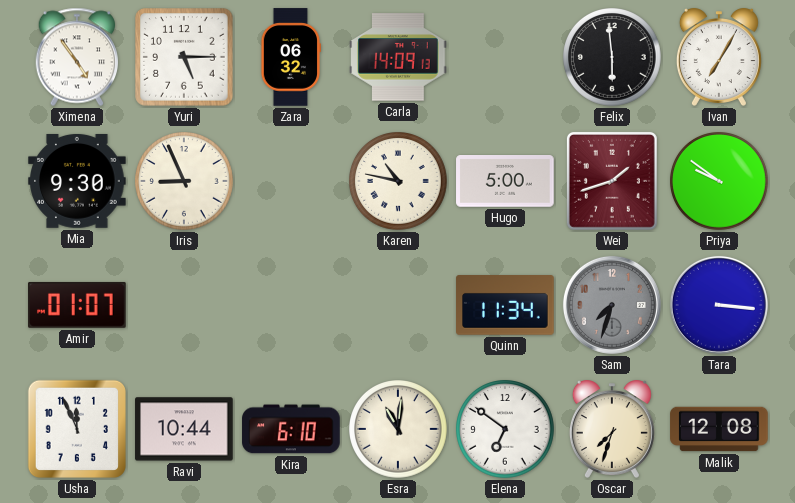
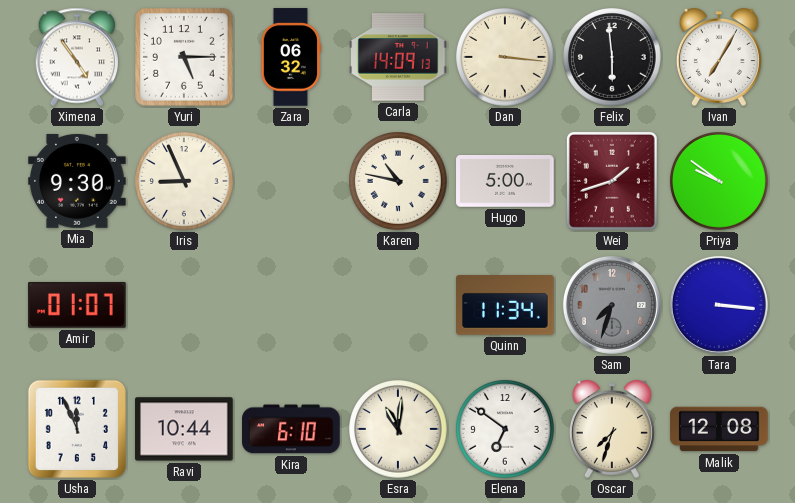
Dan: none -> 3:16 (506, 58)
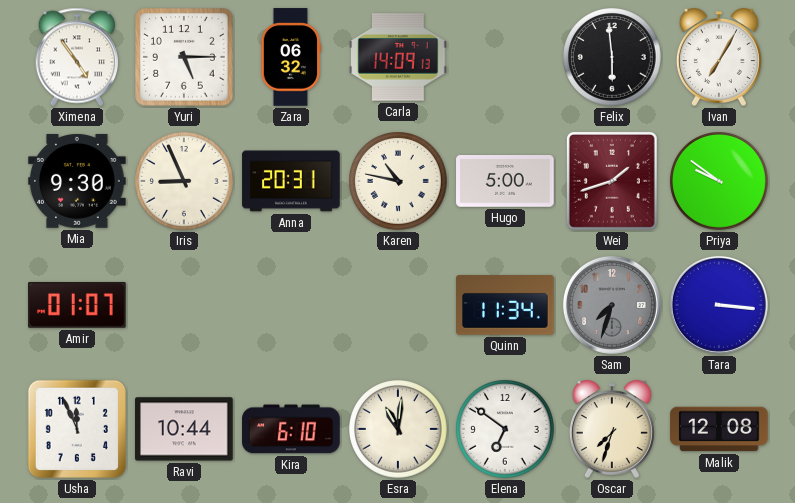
Dan: 3:16 -> none (506, 58)
Anna: none -> 20:31 (291, 181)
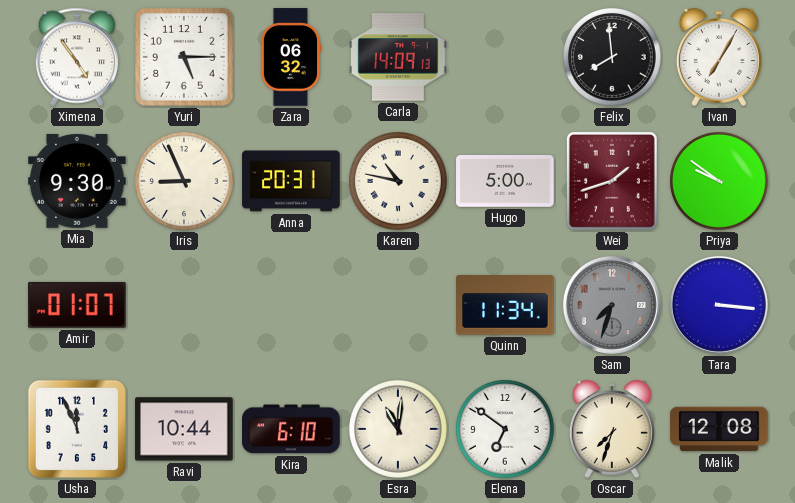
Felix: 5:59 -> 7:59 (613, 58)
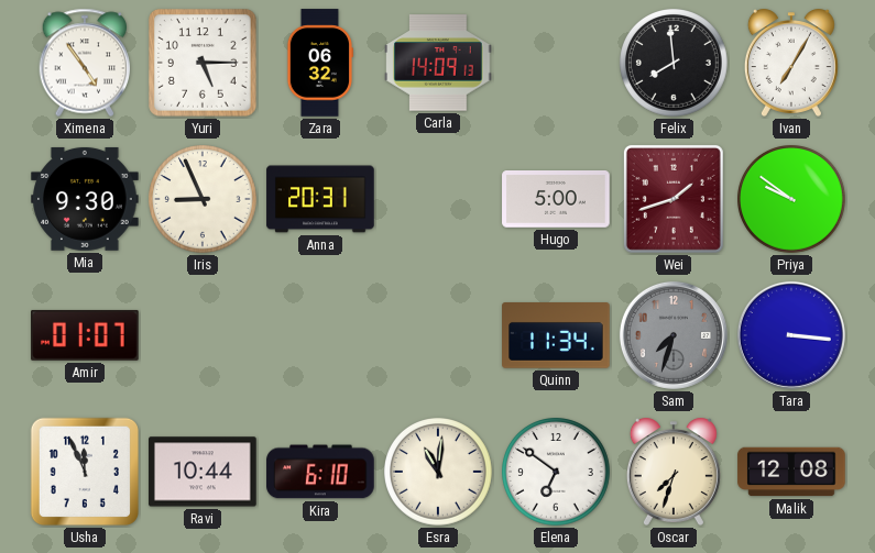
Karen: 10:47 -> none (399, 182)
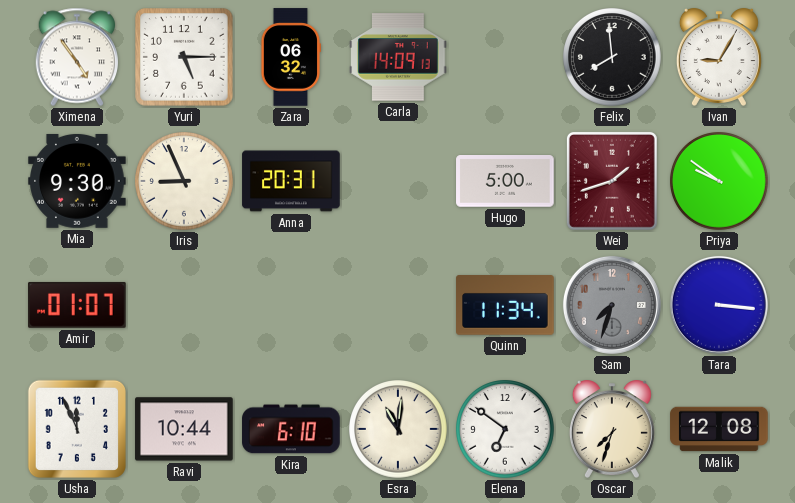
Ivan: 7:05 -> 9:05 (719, 57)
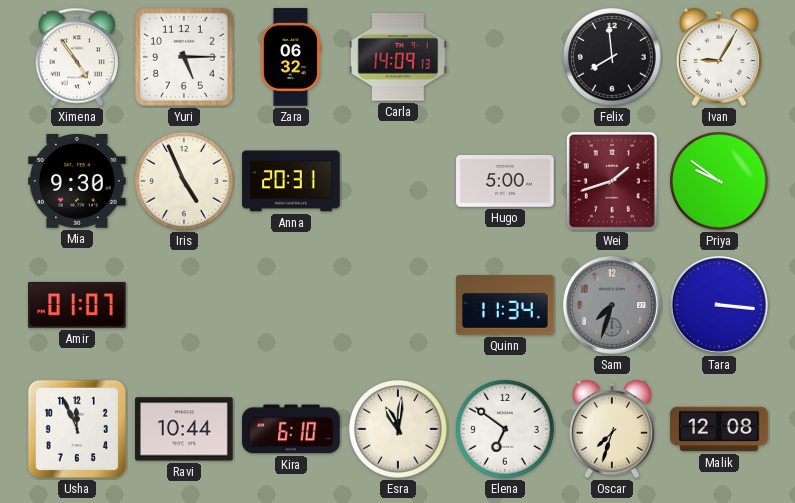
Iris: 8:56 -> 4:56 (185, 182)
